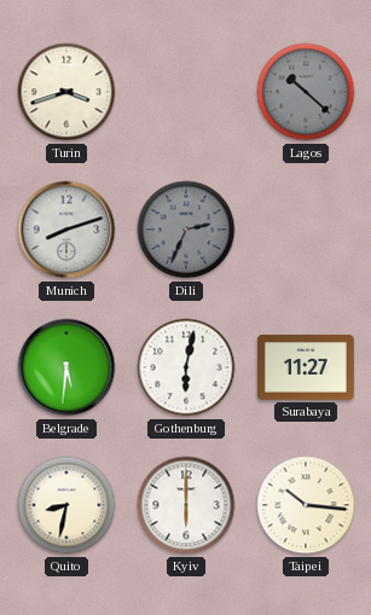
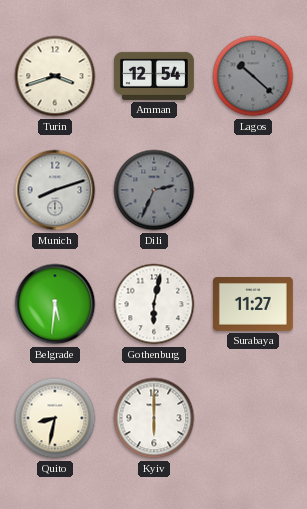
Amman: none -> 12:54 (154, 76)
Taipei: 10:16 -> none (306, 505)
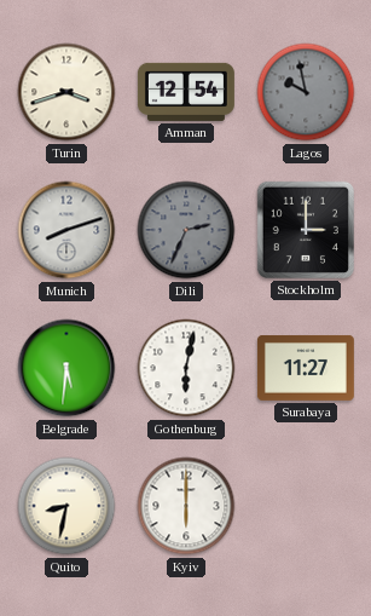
Lagos: 10:22 -> 9:58 (306, 92)
Stockholm: none -> 3:00 (306, 230)
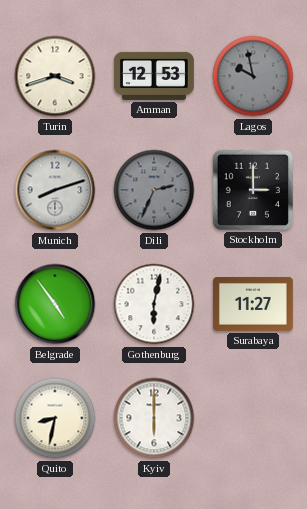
Amman: 12:54 -> 12:53 (154, 76)
Belgrade: 5:31 -> 4:54 (55, 304)
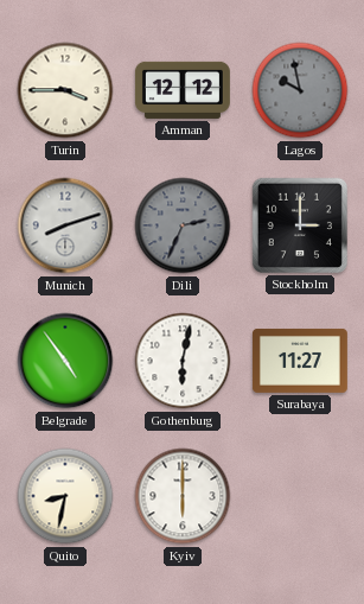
Turin: 3:42 -> 3:45 (65, 90)
Amman: 12:53 -> 12:12 (183, 90)
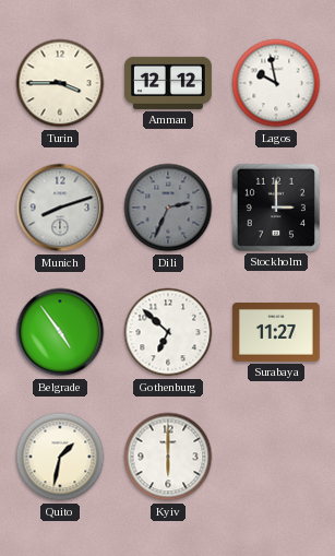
Lagos dial: grey -> white (276, 83)
Gothenburg: 6:02 -> 6:52 (168, 332)
Quito: 8:32 -> 1:32 (60, 457)
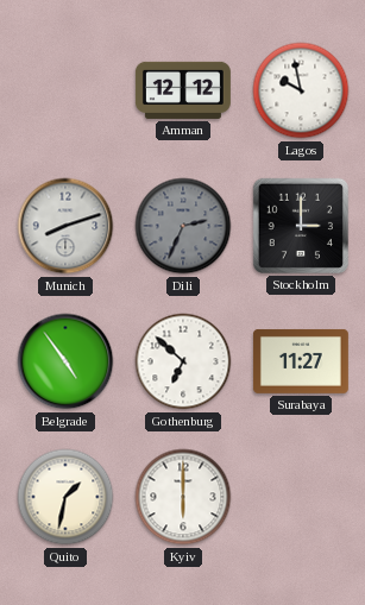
Turin: 3:45 -> none (60, 83)
